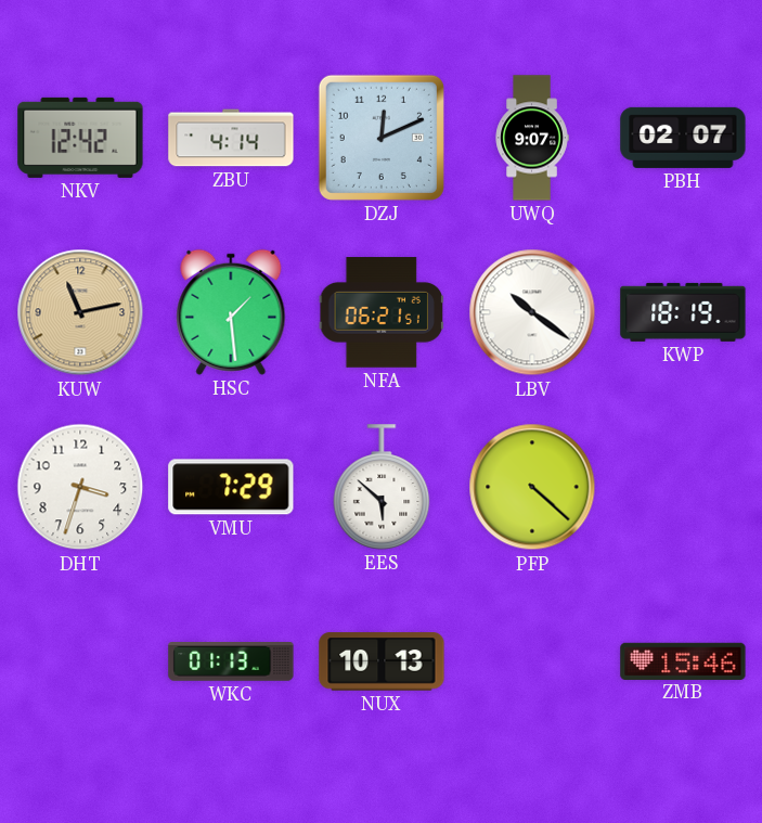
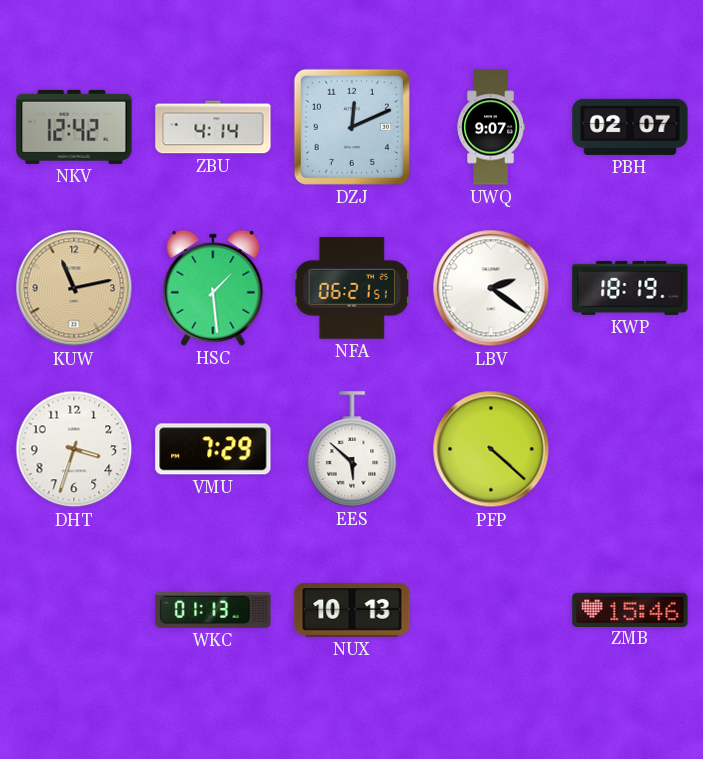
LBV: 10:21 -> 2:21 (491, 288)
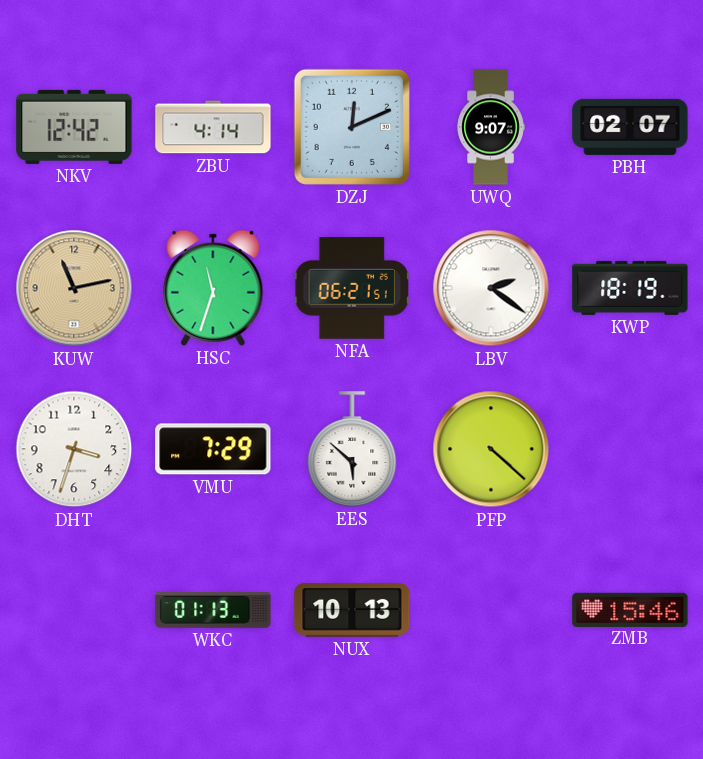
HSC: 1:29 -> 11:33 (213, 288)
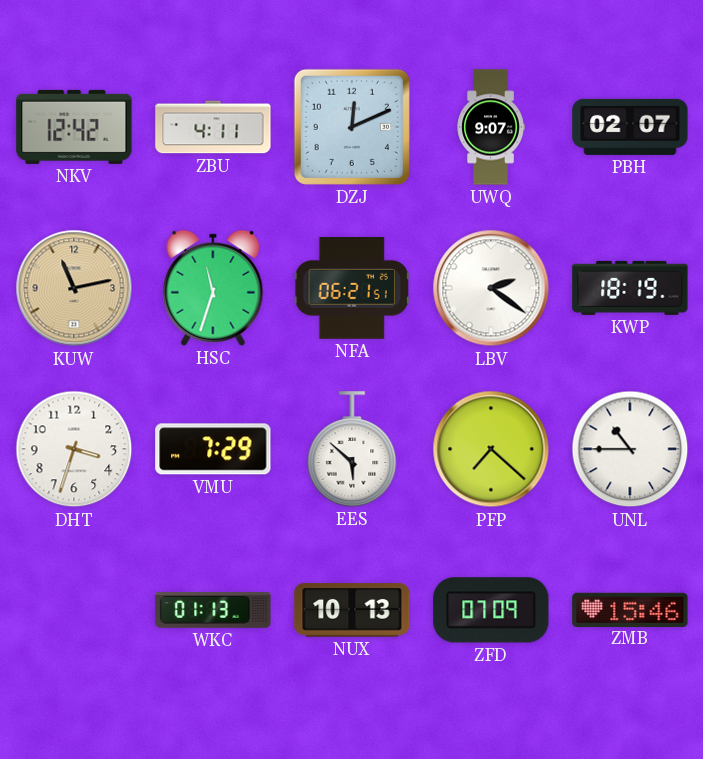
ZBU: 4:14 -> 4:11 (213, 127)
PFP: 4:22 -> 7:22 (491, 449)
UNL: none -> 10:45 (630, 449)
ZFD: none -> 07:09 (491, 610)
